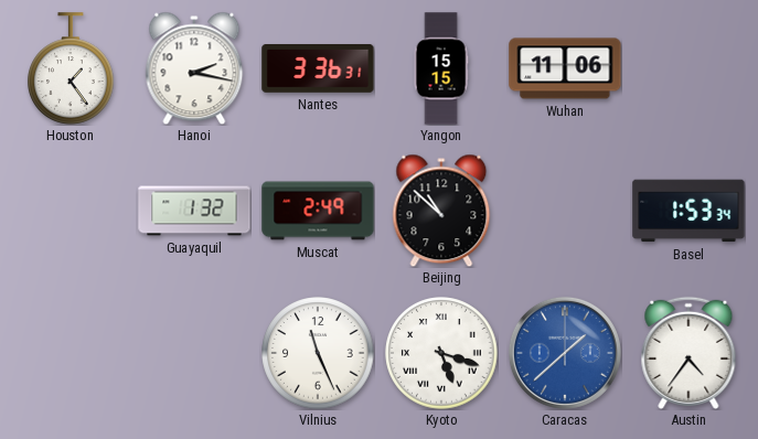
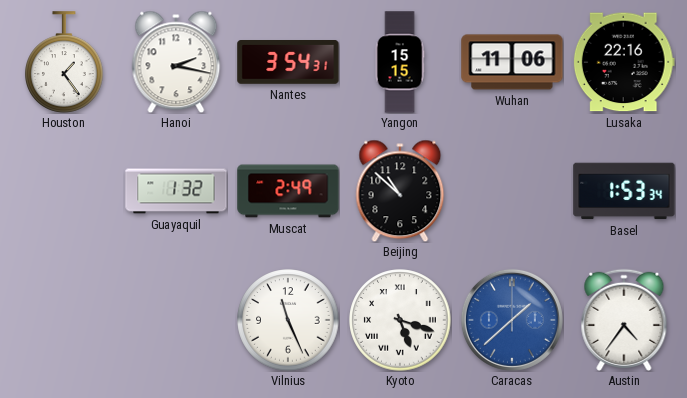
Nantes: 3:36 -> 3:54 (288, 62)
Lusaka: none -> 22:16 (624, 62)
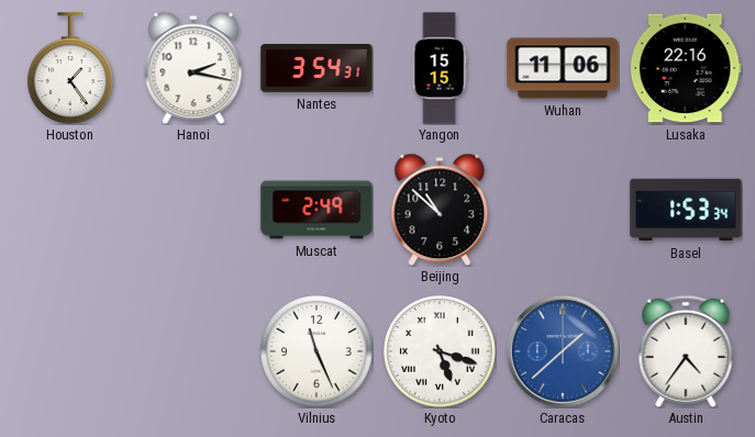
Guayaquil: 1:32 -> none (176, 191)
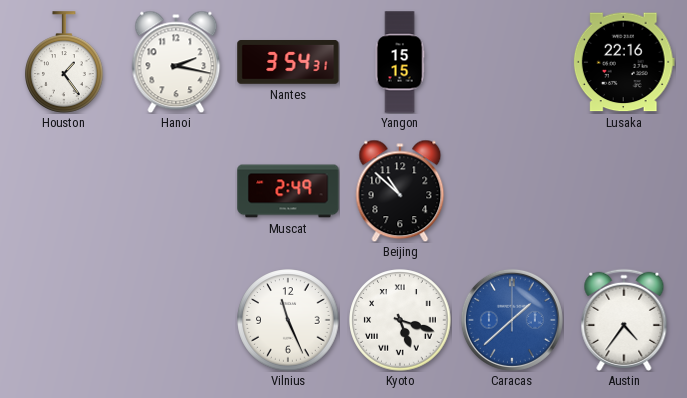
Wuhan: 11:06 -> none (563, 68)
Basel: 1:53 -> none (686, 210)
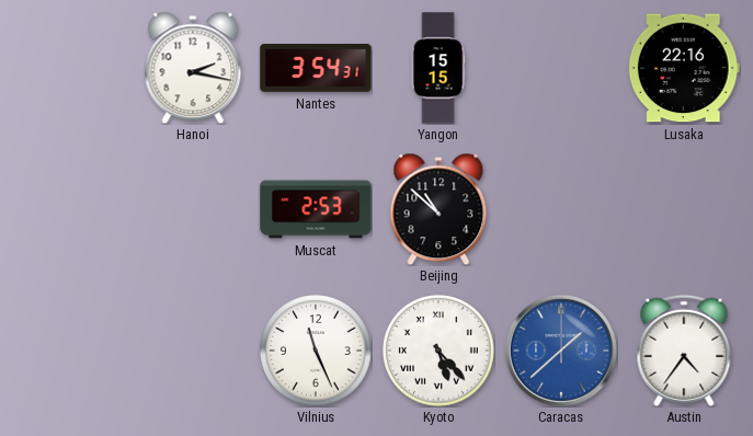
Houston: 1:24 -> none (64, 62)
Muscat: 2:49 -> 2:53 (316, 209)
Kyoto: 5:18 -> 5:23 (438, 351)
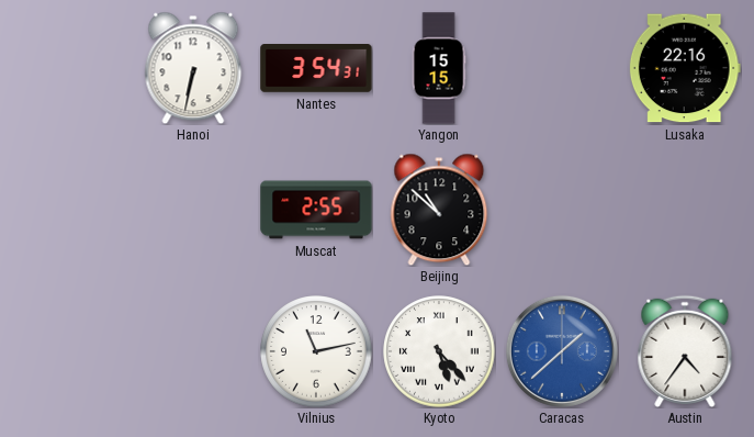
Hanoi: 2:17 -> 6:32 (193, 68)
Muscat: 2:53 -> 2:55 (316, 210)
Vilnius: 11:26 -> 11:13 (316, 351)
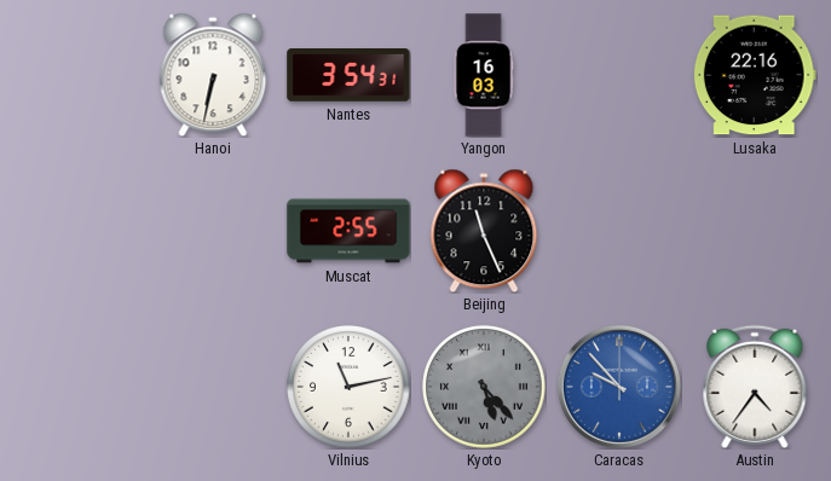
Yangon: 15:15 -> 16:03 (484, 75)
Beijing: 10:52 -> 11:26 (484, 231)
Kyoto dial: white -> grey (484, 387)
Caracas: 1:38 -> 9:53 (619, 387)
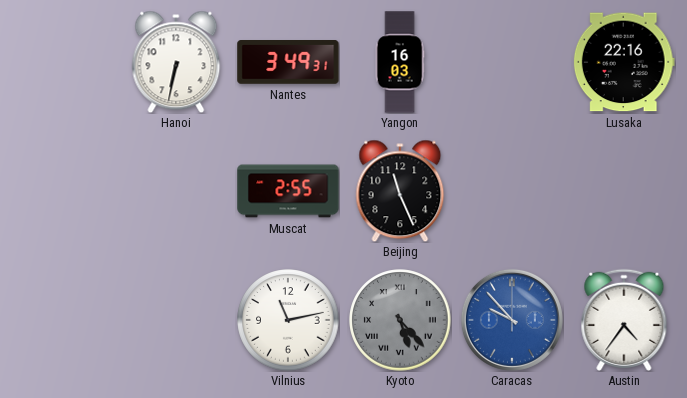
Nantes: 3:54 -> 3:49 (288, 62)
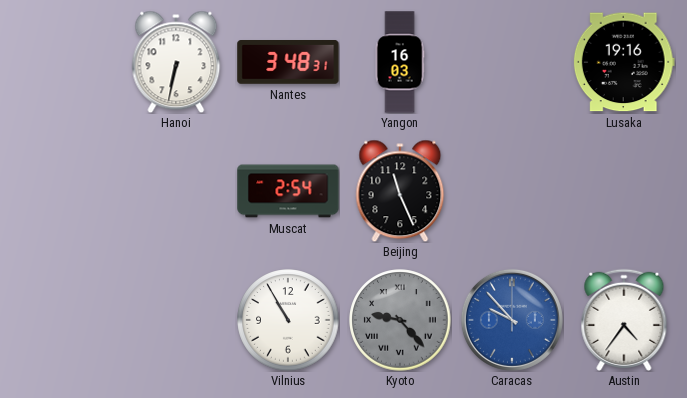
Nantes: 3:49 -> 3:48 (288, 62)
Lusaka: 22:16 -> 19:16 (624, 62)
Muscat: 2:55 -> 2:54 (288, 191)
Vilnius: 11:13 -> 10:55 (288, 320)
Kyoto: 5:23 -> 9:23 (400, 320)
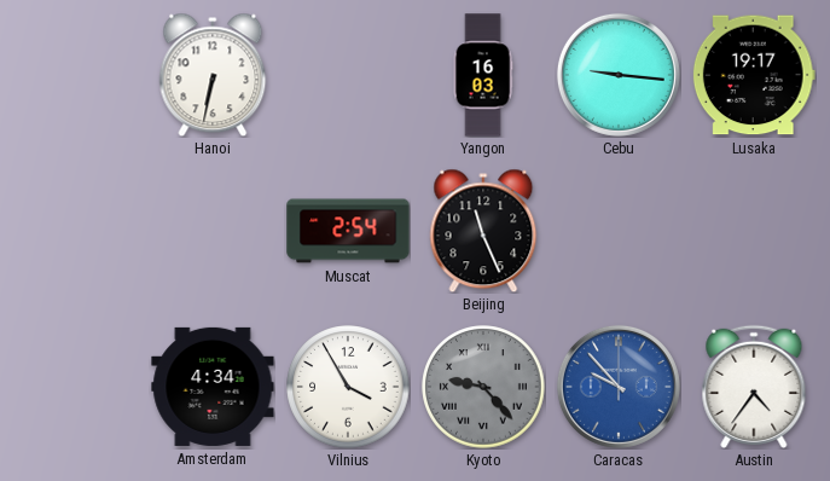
Nantes: 3:48 -> none (288, 62)
Cebu: none -> 9:16 (619, 75)
Lusaka: 19:16 -> 19:17 (754, 75)
Amsterdam: none -> 4:34 (213, 387)
Vilnius: 10:55 -> 3:55 (348, 387)
